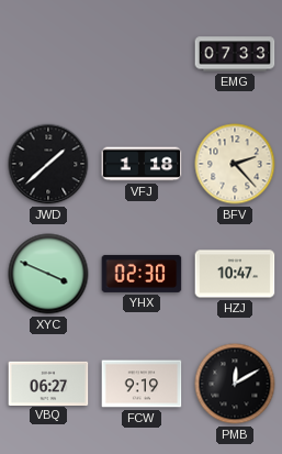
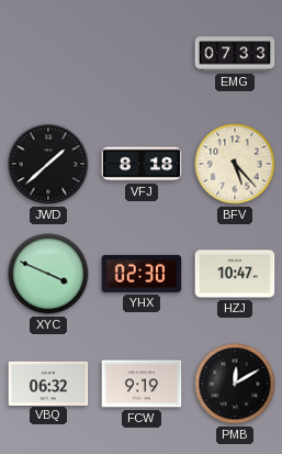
VFJ: 1:18 -> 8:18 (142, 164)
BFV: 2:23 -> 5:23 (235, 164)
VBQ: 06:27 -> 06:32 (48, 383)
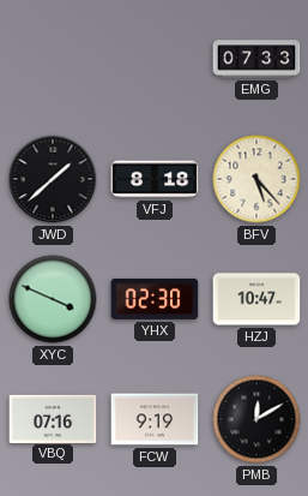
VBQ: 06:32 -> 07:16 (53, 418)
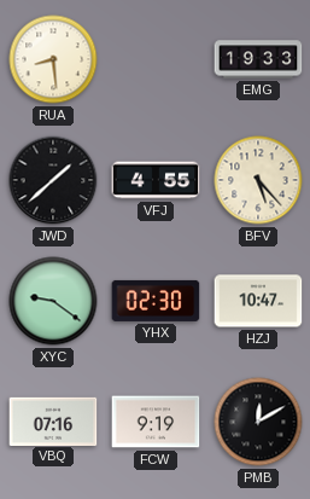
RUA: none -> 8:29 (53, 59)
EMG: 07:33 -> 19:33 (258, 59)
VFJ: 8:18 -> 4:55 (156, 180)
XYC: 3:49 -> 9:21 (53, 301)
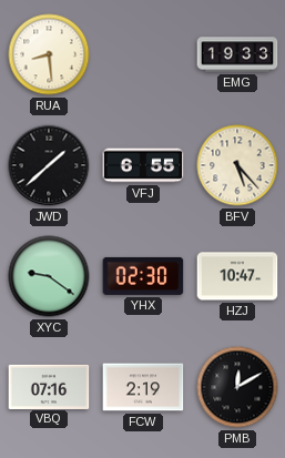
VFJ: 4:55 -> 6:55 (143, 165)
FCW: 9:19 -> 2:19 (143, 387)
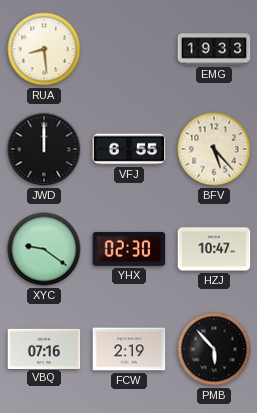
JWD: 1:38 -> 12:00 (44, 149)
PMB: 12:10 -> 5:53 (214, 349)
